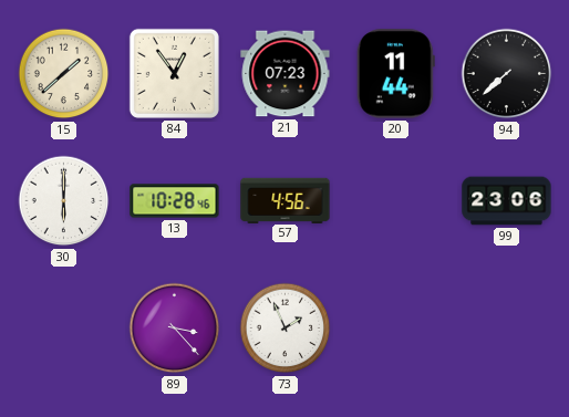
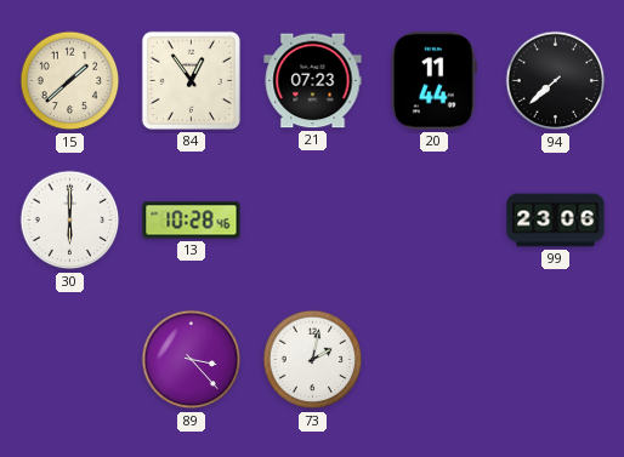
57: 4:56 -> none (286, 200)
73: 1:56 -> 2:02 (313, 360)
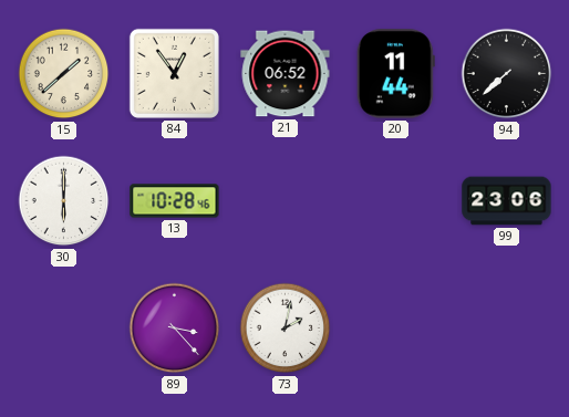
21: 07:23 -> 06:52 (286, 74)
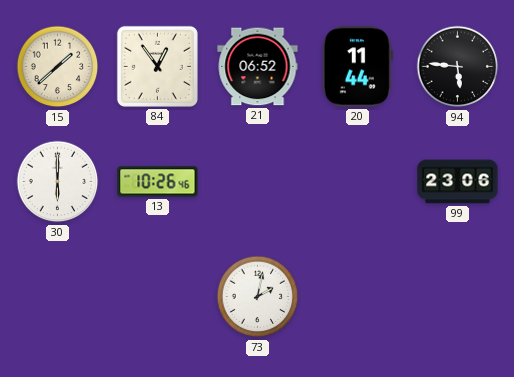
94: 7:38 -> 5:46 (458, 67)
13: 10:28 -> 10:26 (158, 182)
89: 3:23 -> none (175, 329)
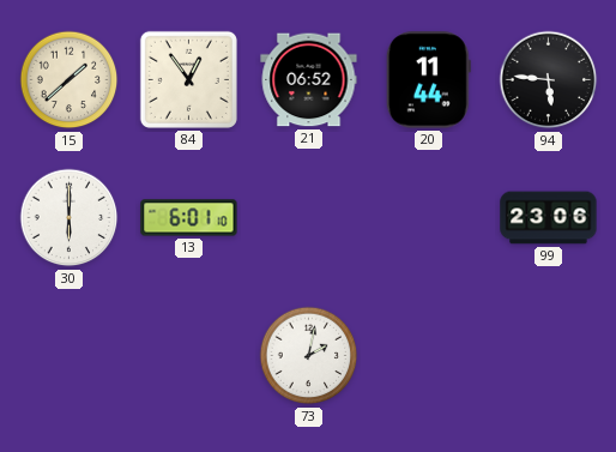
13: 10:26 -> 6:01 (189, 218)
